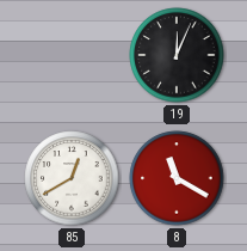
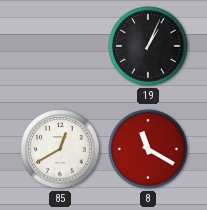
19: 12:04 -> 1:04 (148, 46)
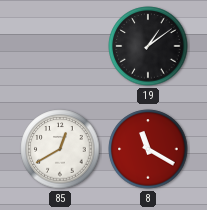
19: 1:04 -> 1:09 (148, 46)
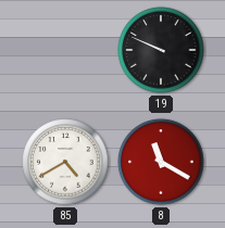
19: 1:09 -> 9:49 (161, 50)
85: 12:40 -> 4:40 (65, 162)
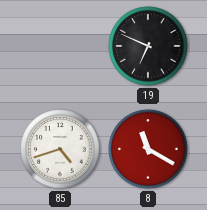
19: 9:49 -> 6:49 (148, 46)
85: 4:40 -> 4:42 (60, 149)
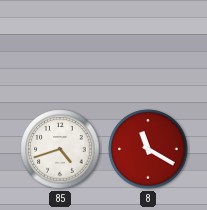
19: 6:49 -> none (148, 46)
